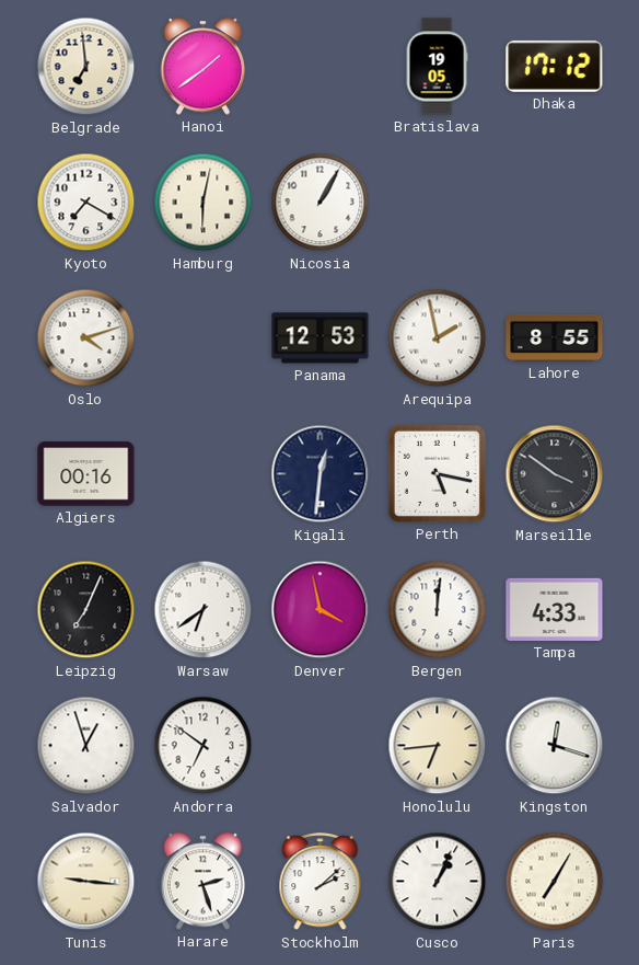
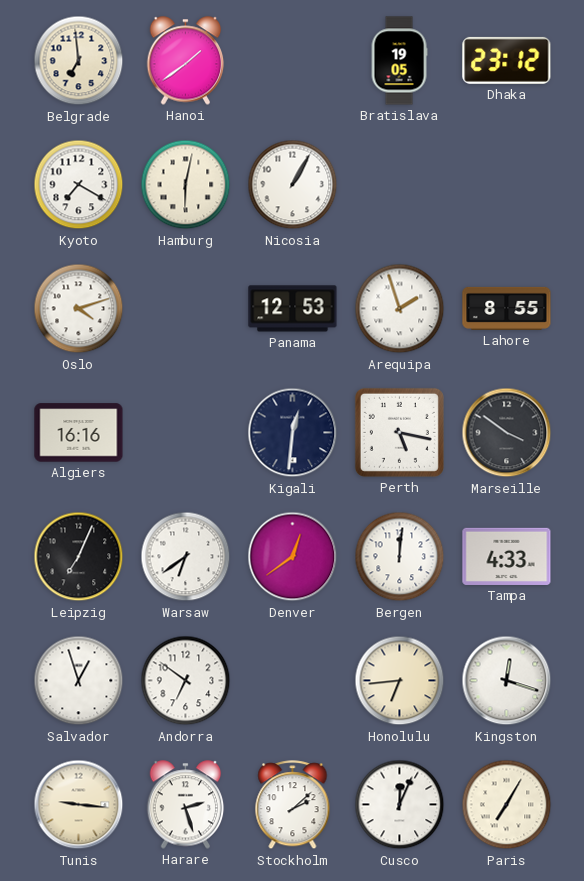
Dhaka: 17:12 -> 23:12 (507, 60)
Arequipa: 1:58 -> 1:57 (400, 309)
Algiers: 00:16 -> 16:16 (79, 433)
Denver: 3:58 -> 12:39 (293, 557)
Cusco: 1:04 -> 12:04 (400, 805)
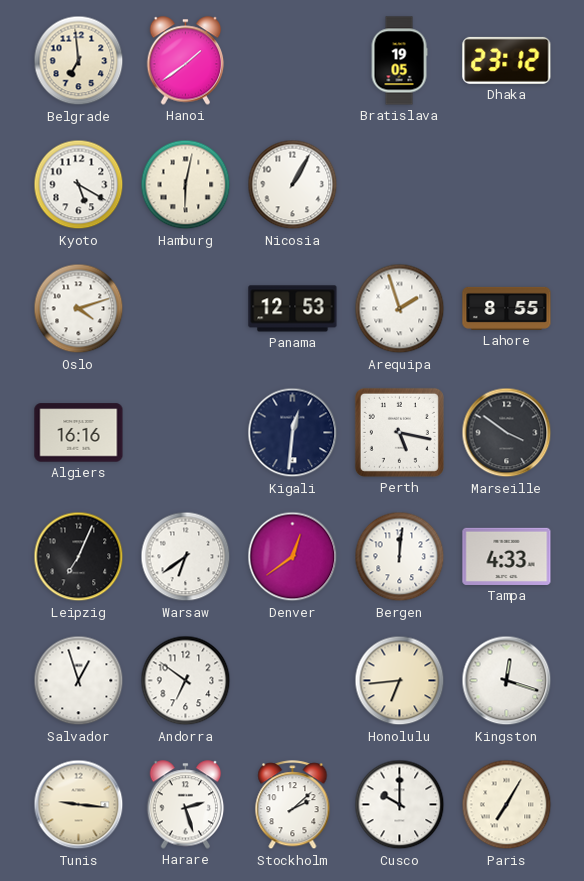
Kyoto: 7:20 -> 5:20 (79, 185)
Cusco: 12:04 -> 10:00 (400, 805)
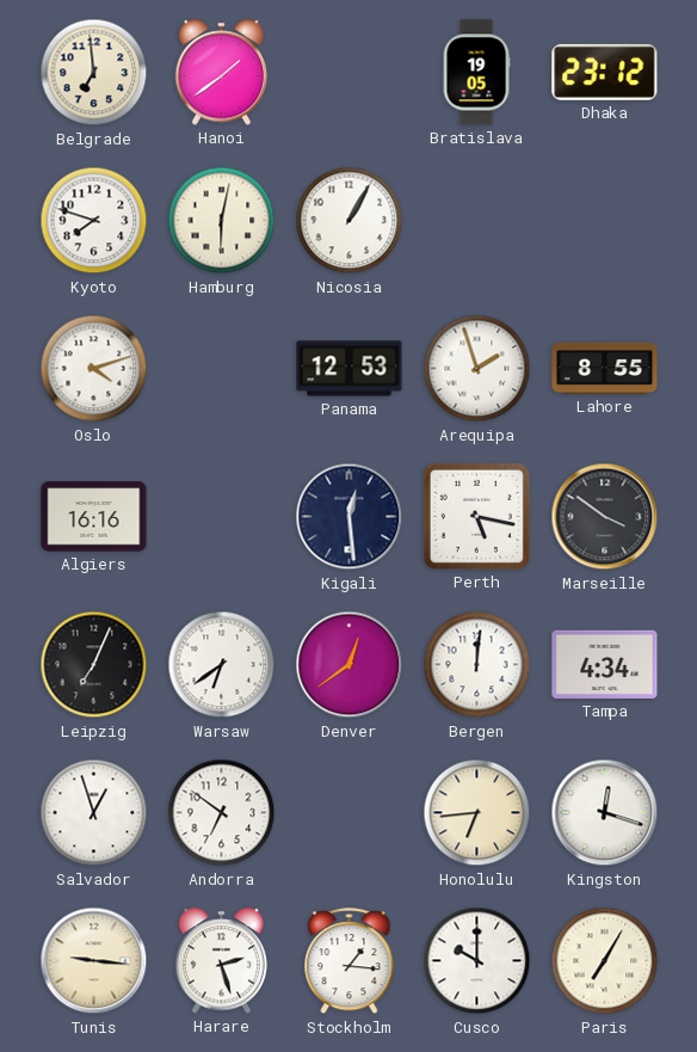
Kyoto: 5:20 -> 7:48 (94, 221)
Kigali: 12:31 -> 12:29 (350, 517)
Tampa: 4:33 -> 4:34 (605, 664)
Stockholm: 2:08 -> 1:16 (350, 961)
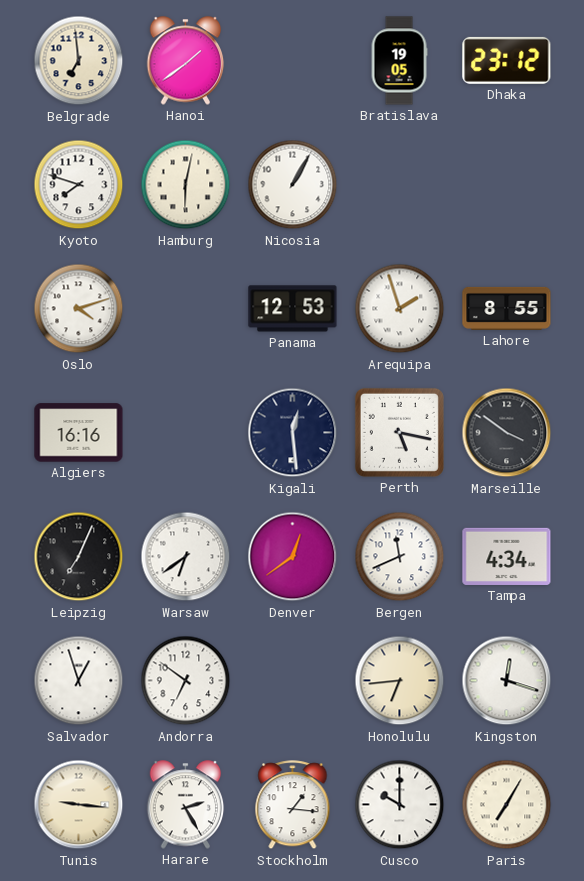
Bergen: 12:01 -> 11:41 (400, 557)
Harare: 2:27 -> 2:25 (186, 805)
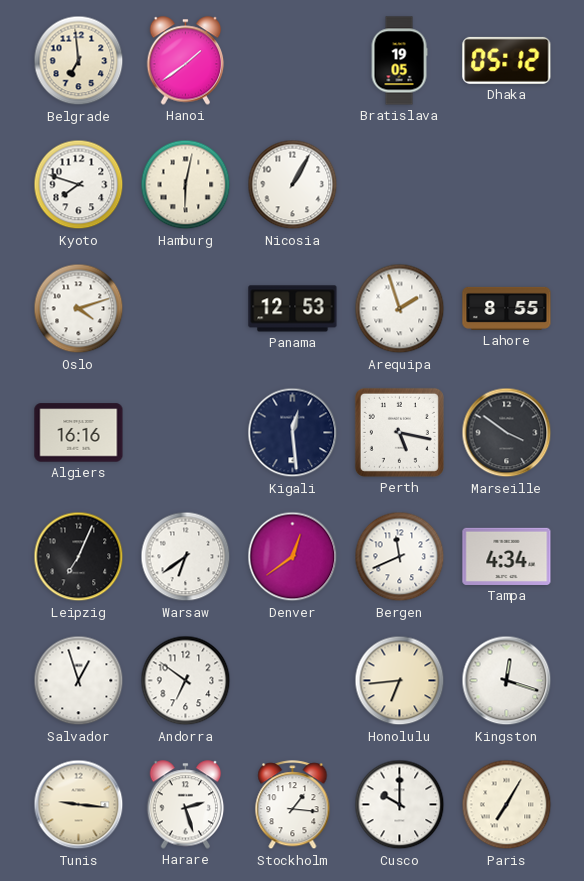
Dhaka: 23:12 -> 05:12 (507, 60)
Harare: 2:25 -> 2:27 (186, 805)
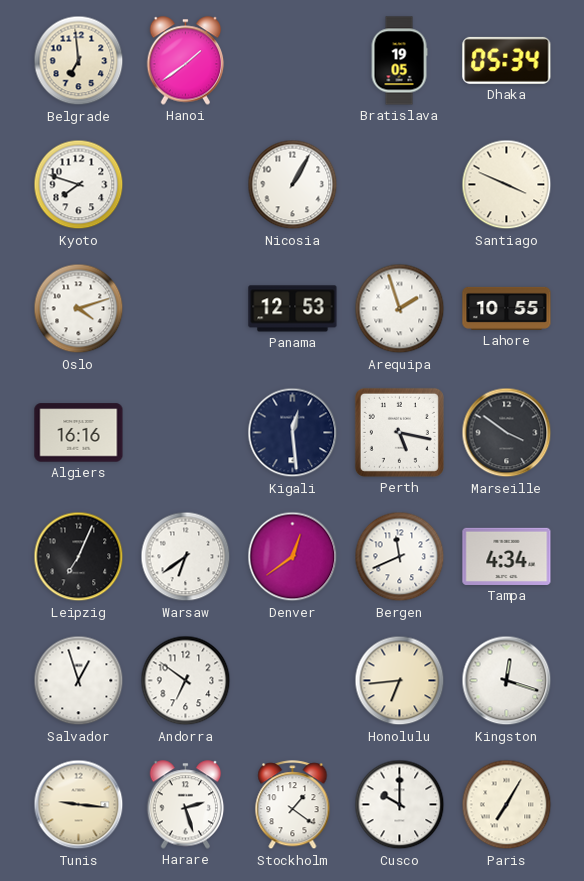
Dhaka: 05:12 -> 05:34 (507, 60)
Hamburg: 6:02 -> none (186, 185)
Santiago: none -> 3:49 (507, 185)
Lahore: 8:55 -> 10:55 (507, 308)
Stockholm: 1:16 -> 1:21 (293, 805)
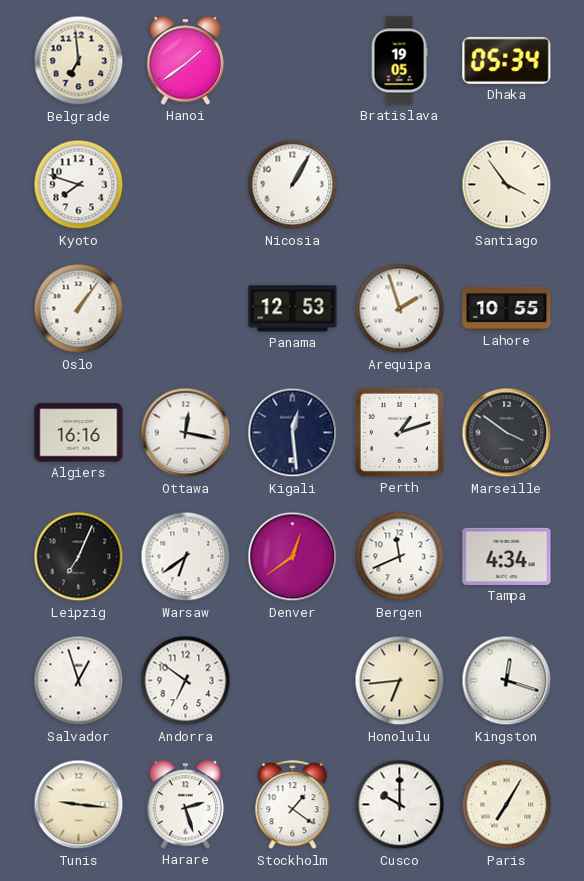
Santiago: 3:49 -> 3:54 (507, 185)
Oslo: 4:12 -> 1:06 (79, 309)
Ottawa: none -> 12:17 (186, 433)
Perth: 5:17 -> 1:12 (399, 432)
